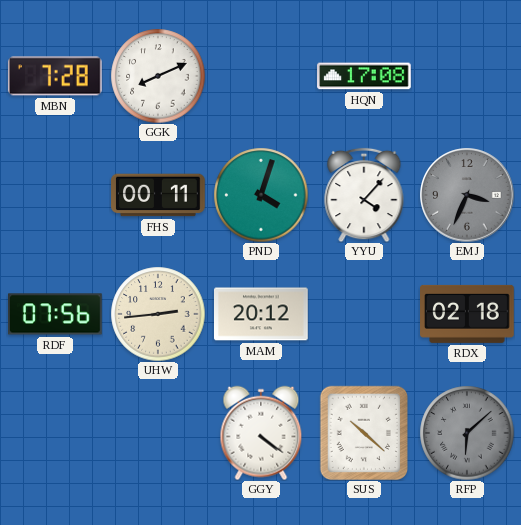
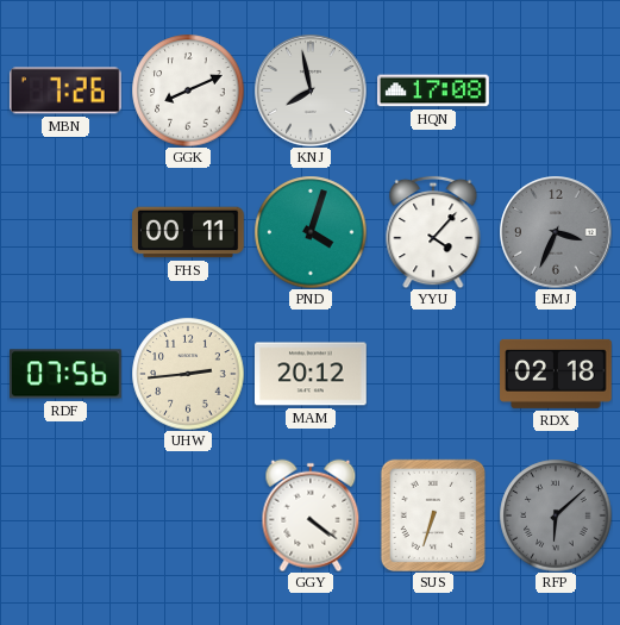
MBN: 7:28 -> 7:26 (65, 90)
KNJ: none -> 7:58 (311, 90)
SUS: 10:22 -> 6:33 (432, 514)
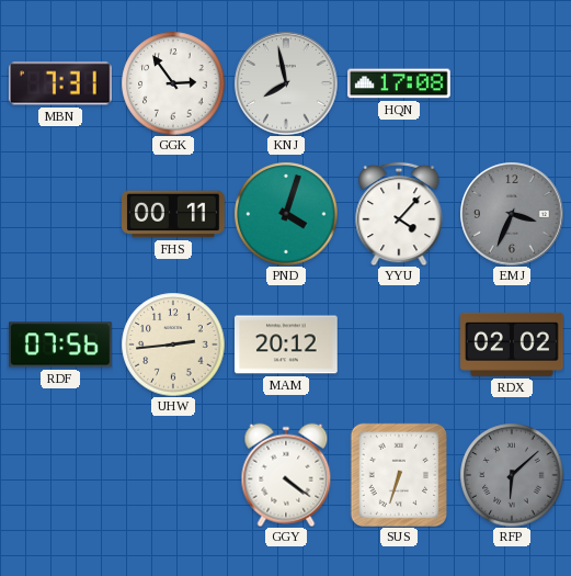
MBN: 7:26 -> 7:31 (60, 83)
GGK: 8:11 -> 2:54 (173, 83)
RDX: 02:18 -> 02:02 (512, 345)
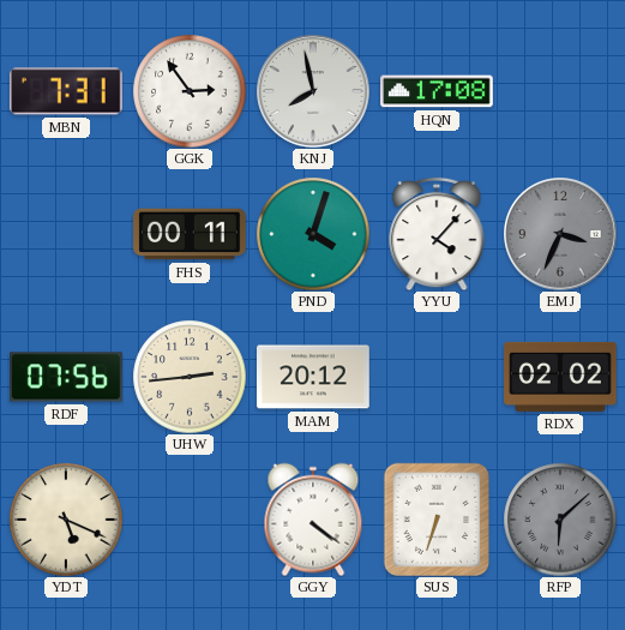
YDT: none -> 5:19 (66, 520)
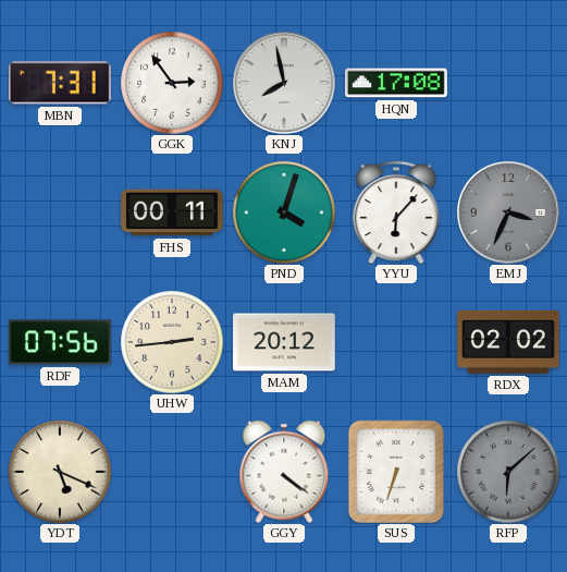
YYU: 4:07 -> 6:07 (396, 212)
